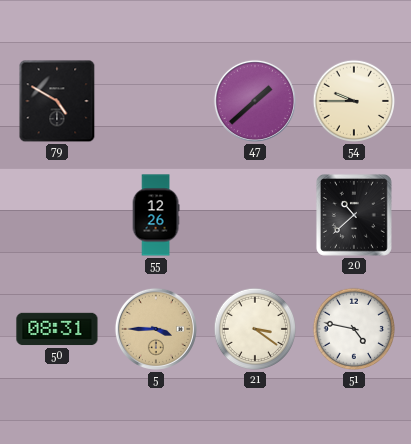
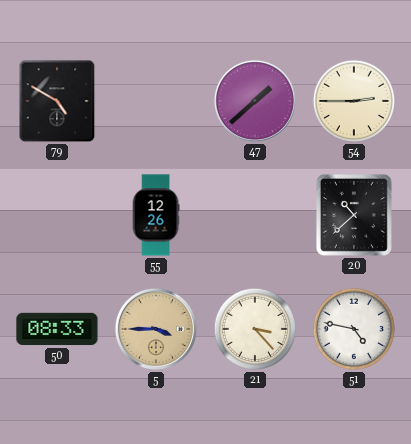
54: 9:45 -> 2:45 (354, 101)
50: 08:31 -> 08:33 (57, 329)
21: 3:21 -> 3:23 (255, 329)
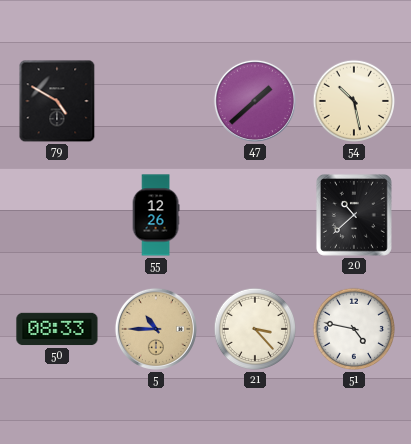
54: 2:45 -> 10:28 (354, 101)
5: 3:45 -> 10:45 (156, 329)
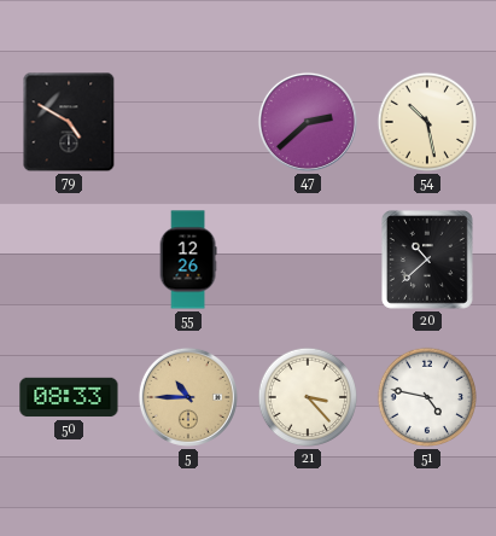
47: 1:38 -> 2:38 (308, 122)
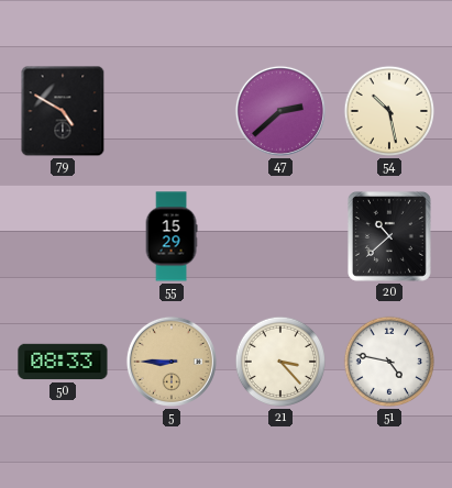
55: 12:26 -> 15:29 (172, 236)
5: 10:45 -> 8:45 (172, 362)
